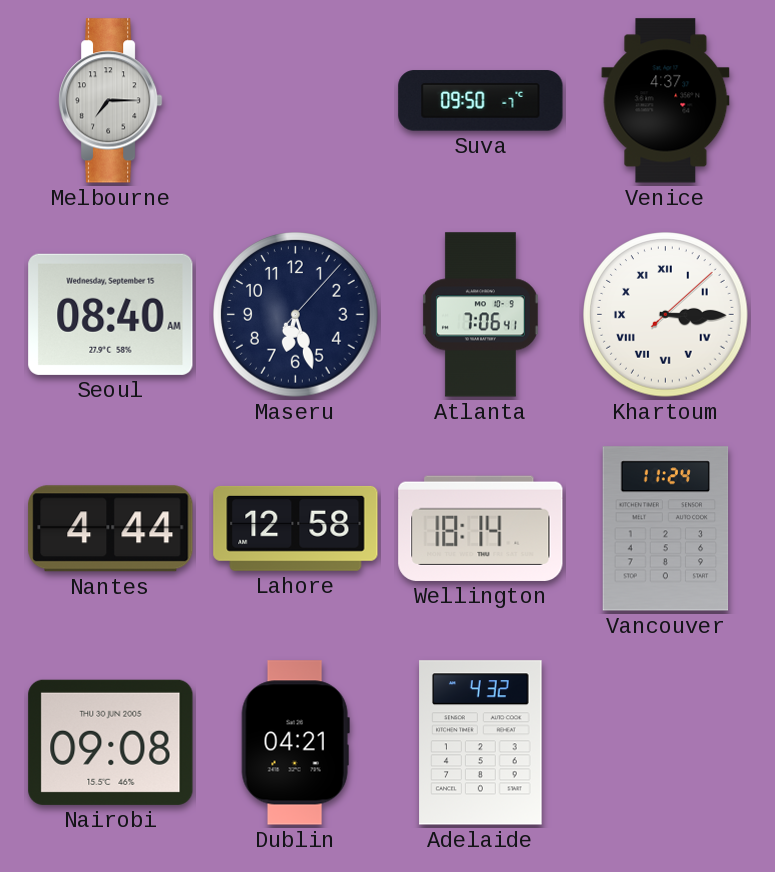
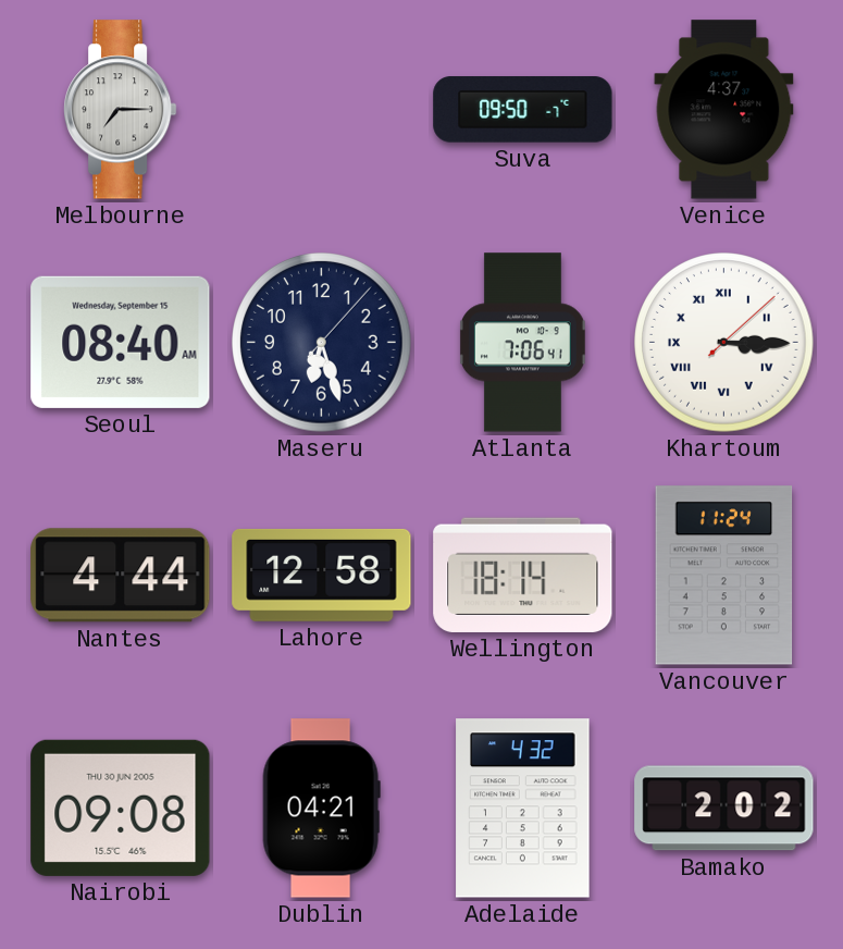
Bamako: none -> 2:02 (724, 809)
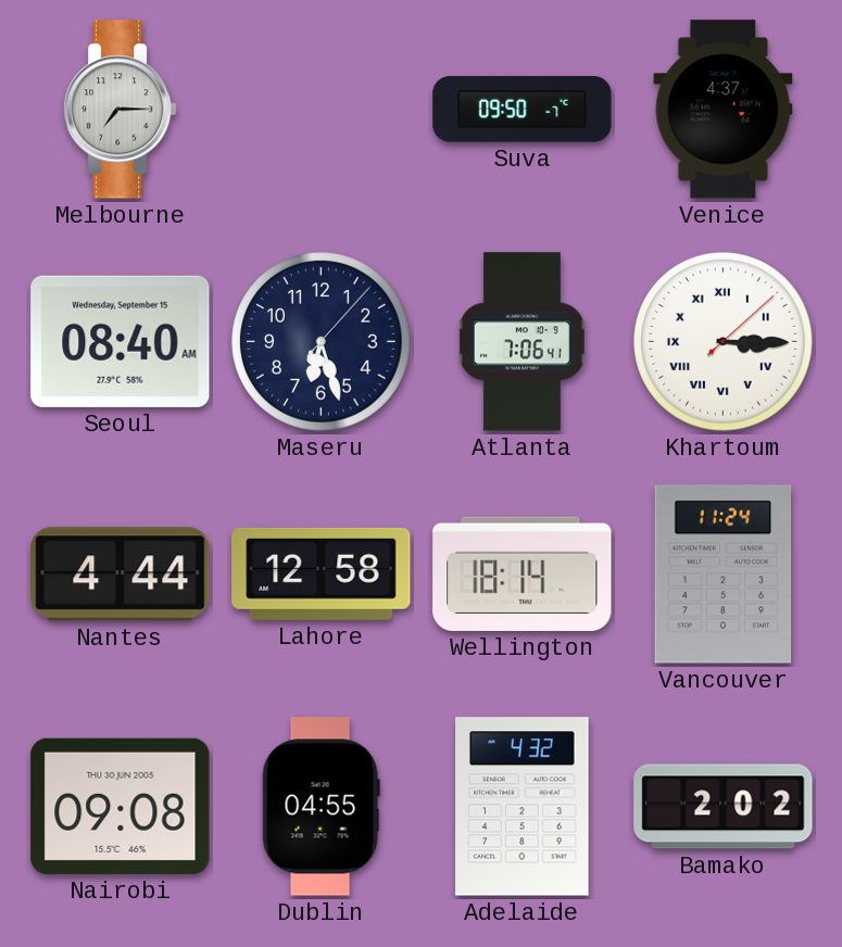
Dublin: 04:21 -> 04:55 (321, 807)
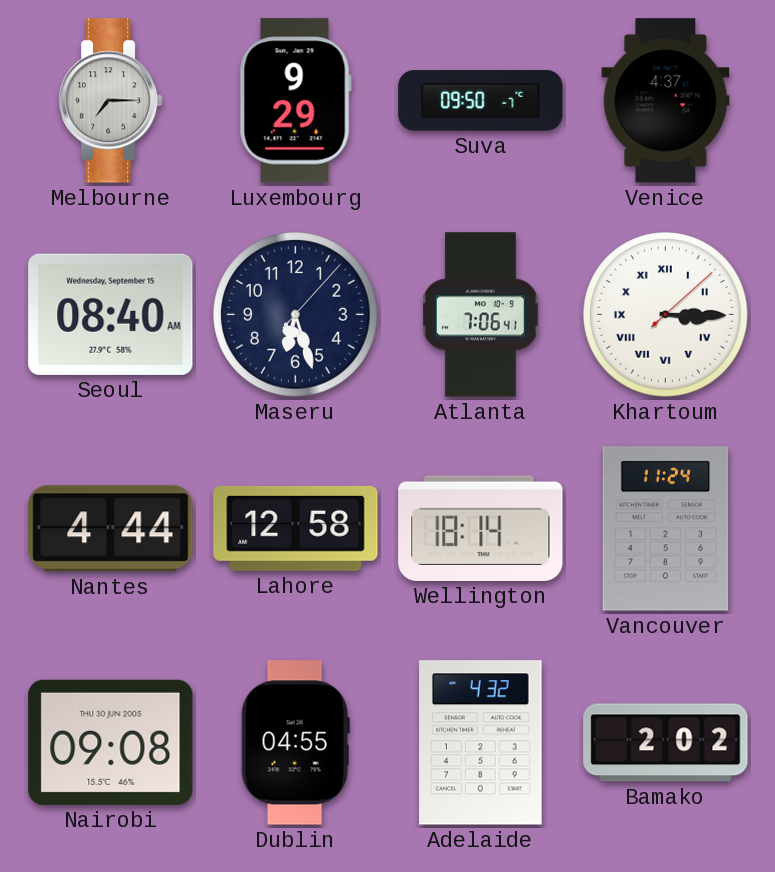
Luxembourg: none -> 9:29 (295, 101)
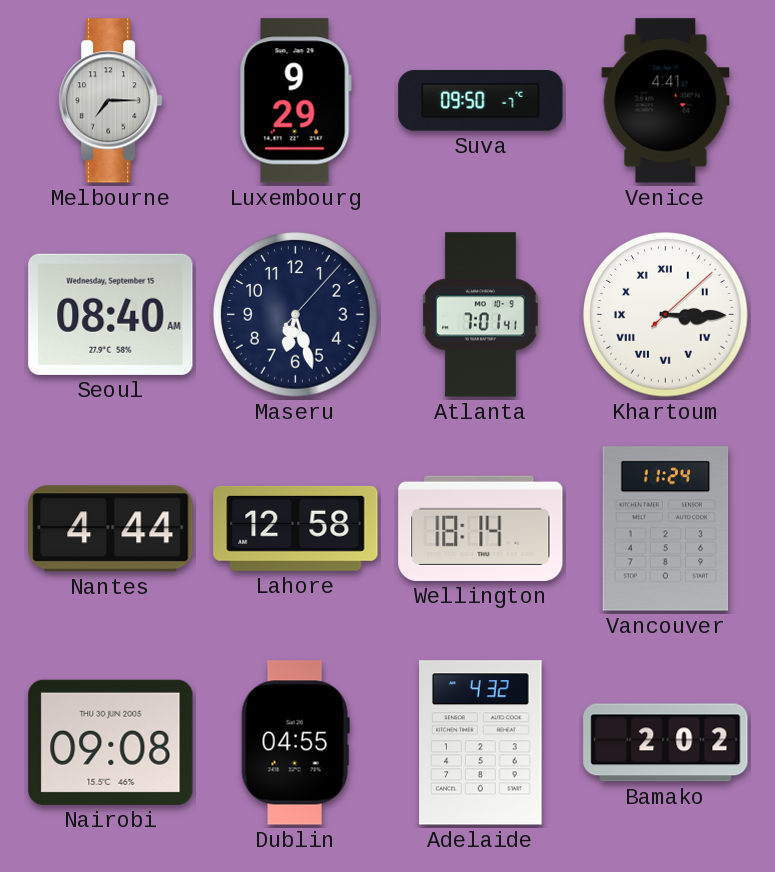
Venice: 4:37 -> 4:41 (666, 101)
Atlanta: 7:06 -> 7:01 (480, 315)
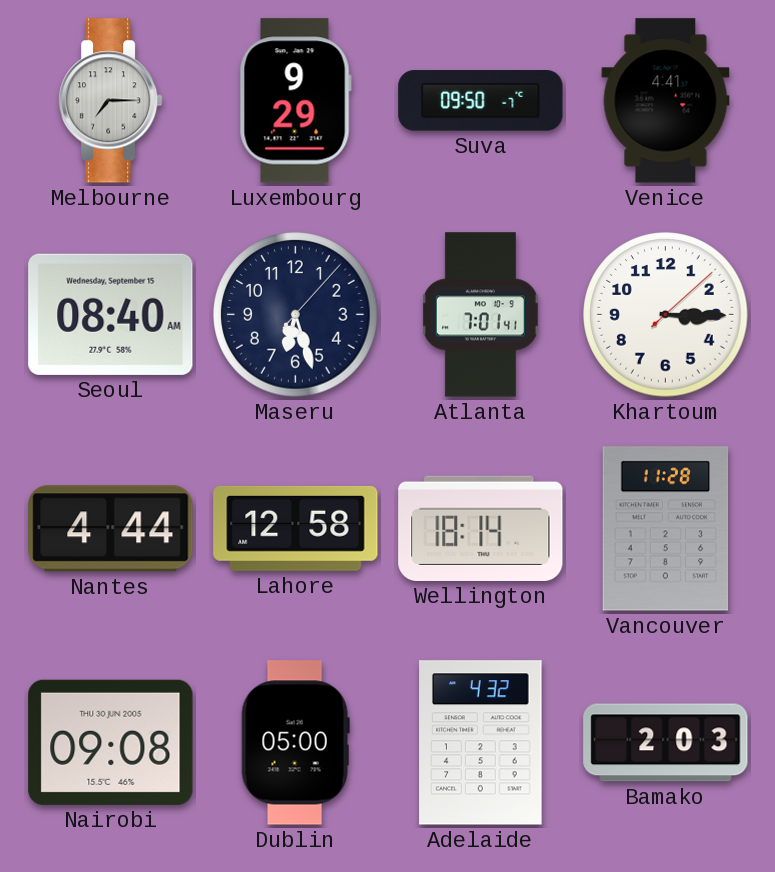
Khartoum numerals: Roman -> Arabic (666, 315)
Vancouver: 11:24 -> 11:28 (666, 529)
Dublin: 04:55 -> 05:00 (295, 743)
Bamako: 2:02 -> 2:03 (666, 743)
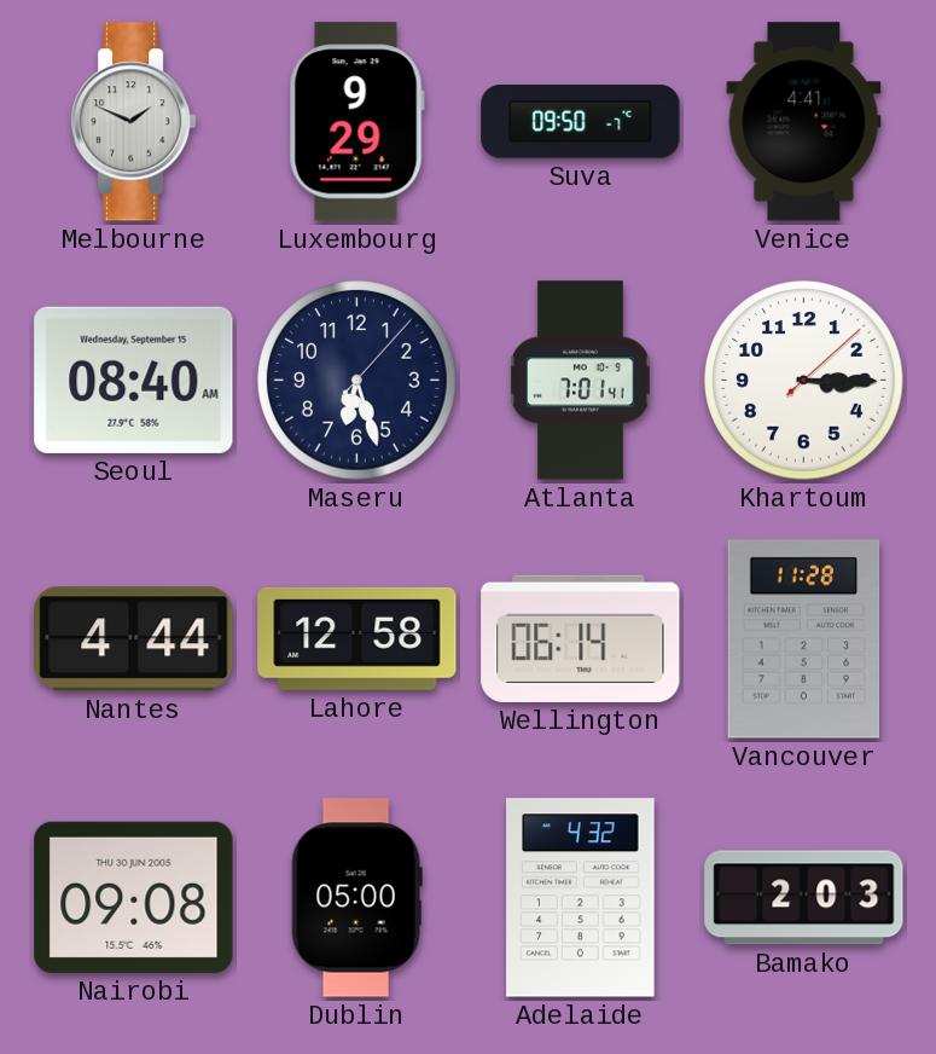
Melbourne: 7:15 -> 1:49 (134, 122)
Wellington: 18:14 -> 06:14 (581, 638)
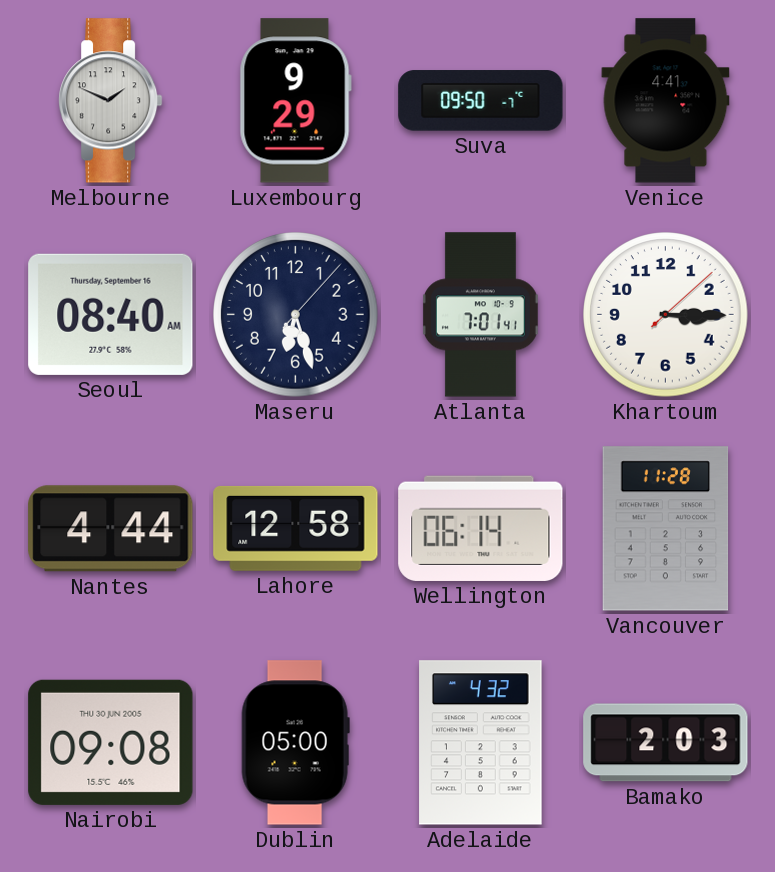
Seoul date: Wednesday, September 15 -> Thursday, September 16 (111, 314)
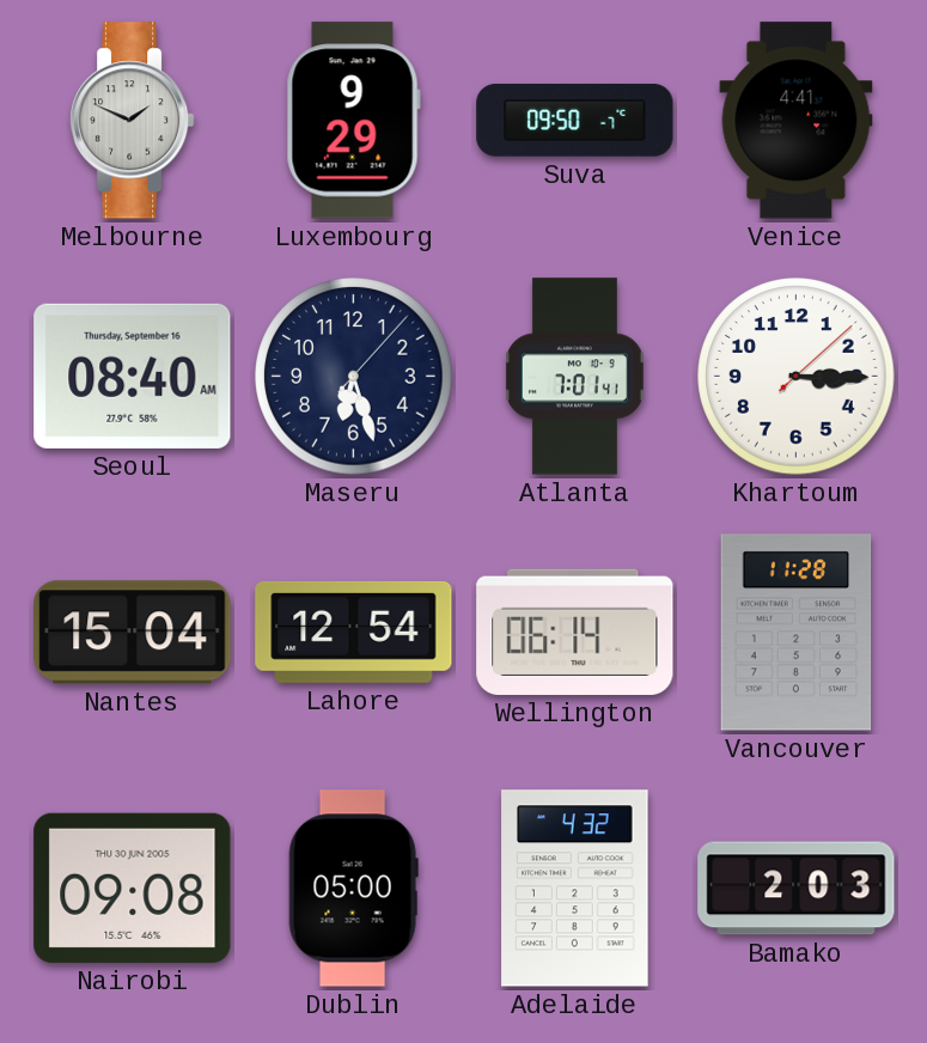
Nantes: 4:44 -> 15:04 (133, 633)
Lahore: 12:58 -> 12:54 (354, 632)
